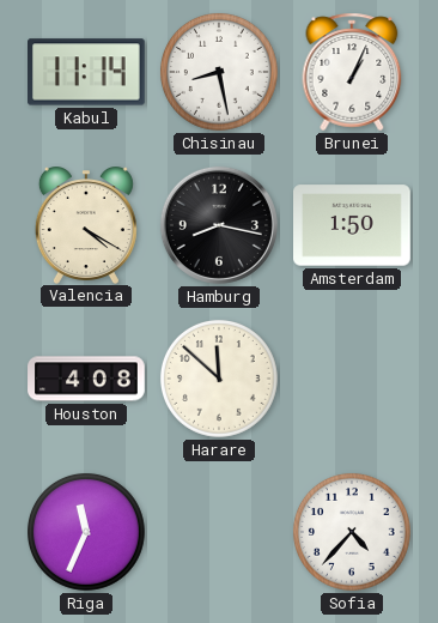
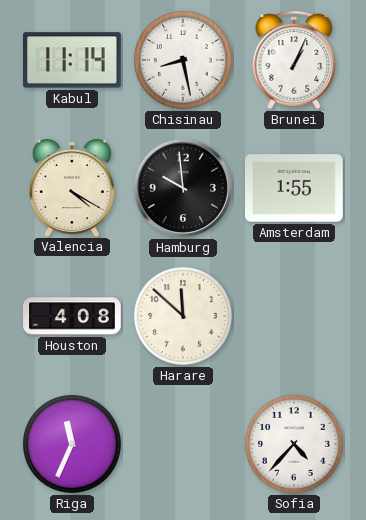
Hamburg: 8:17 -> 9:59 (183, 188)
Amsterdam: 1:50 -> 1:55 (295, 188)
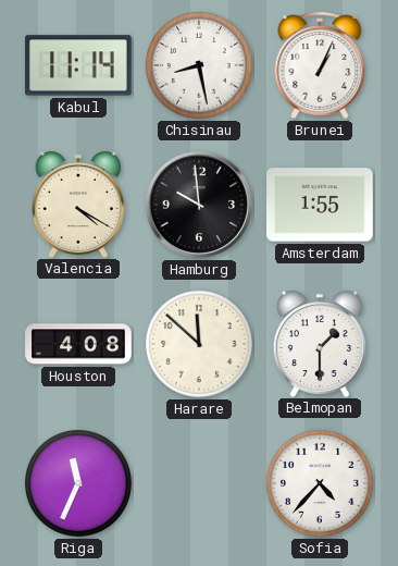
Belmopan: none -> 1:30 (320, 344)
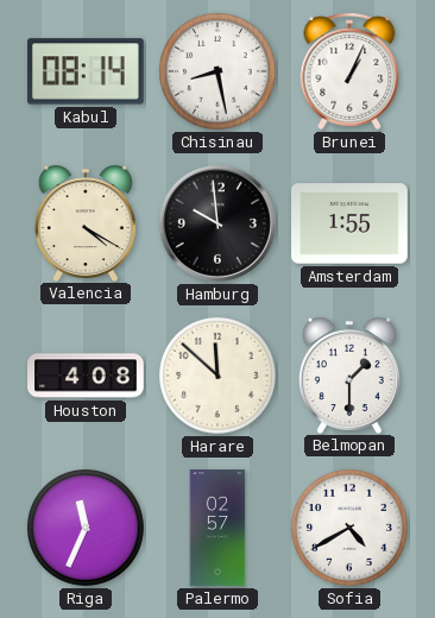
Kabul: 11:14 -> 08:14 (87, 71)
Palermo: none -> 02:57 (218, 528)
Sofia: 4:37 -> 4:40 (349, 528)
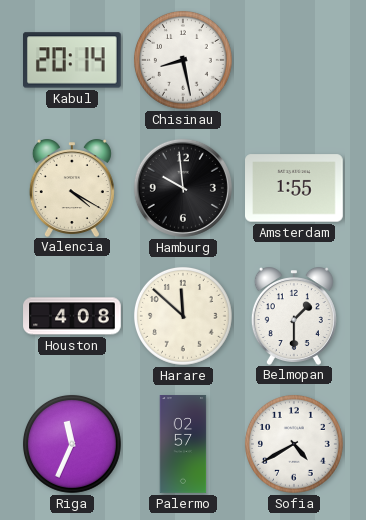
Kabul: 08:14 -> 20:14 (73, 60)
Brunei: 1:04 -> none (349, 71)
